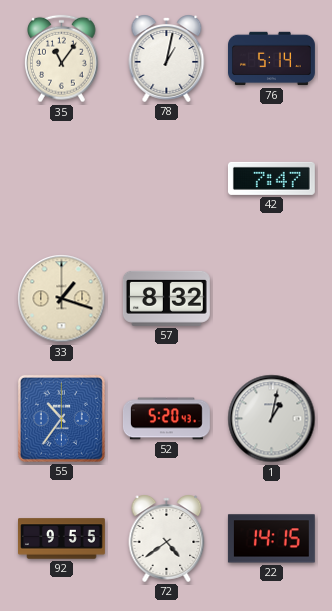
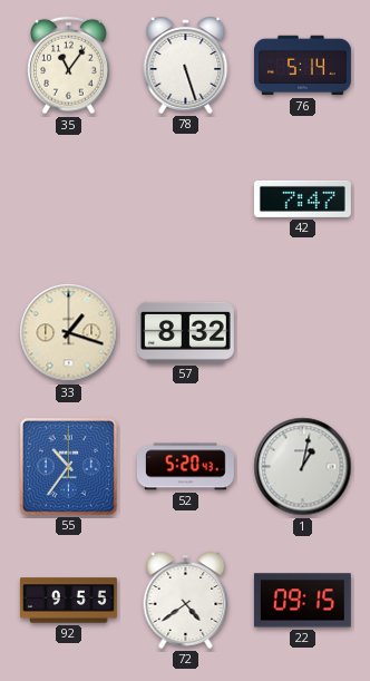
78: 1:02 -> 5:27 (186, 65)
22: 14:15 -> 09:15 (302, 601)
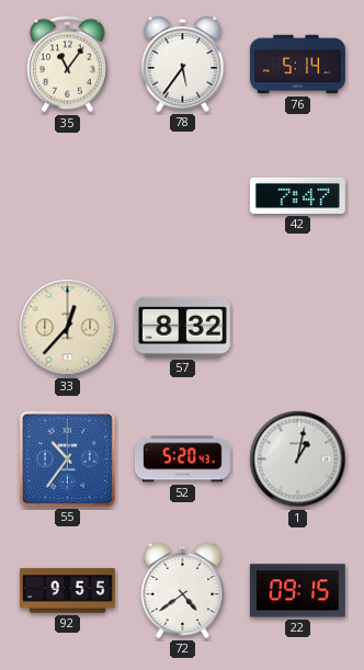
78: 5:27 -> 5:36 (183, 64)
33: 1:18 -> 12:37 (68, 328)
